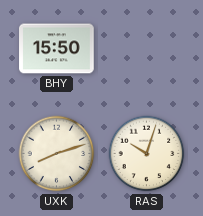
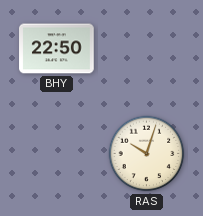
BHY: 15:50 -> 22:50 (57, 49)
UXK: 8:12 -> none (57, 154)
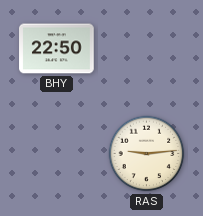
RAS: 10:03 -> 9:14 (147, 154)
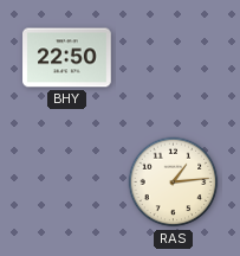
RAS: 9:14 -> 1:14 (174, 183)
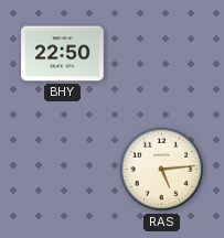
RAS: 1:14 -> 5:14 (162, 170)
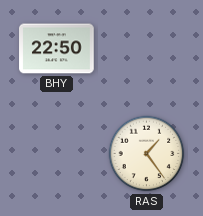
RAS: 5:14 -> 1:24 (147, 154)
